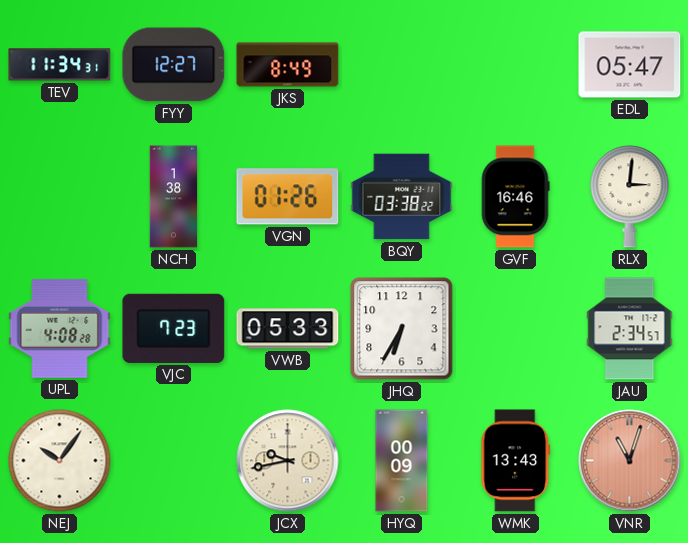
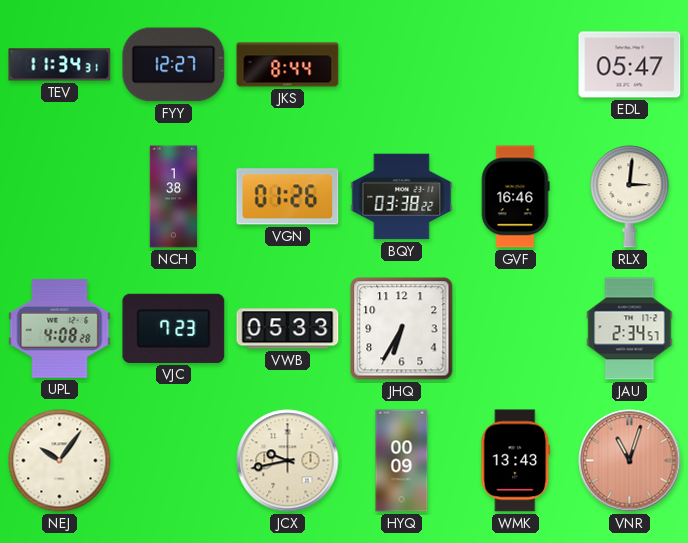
JKS: 8:49 -> 8:44 (288, 65)
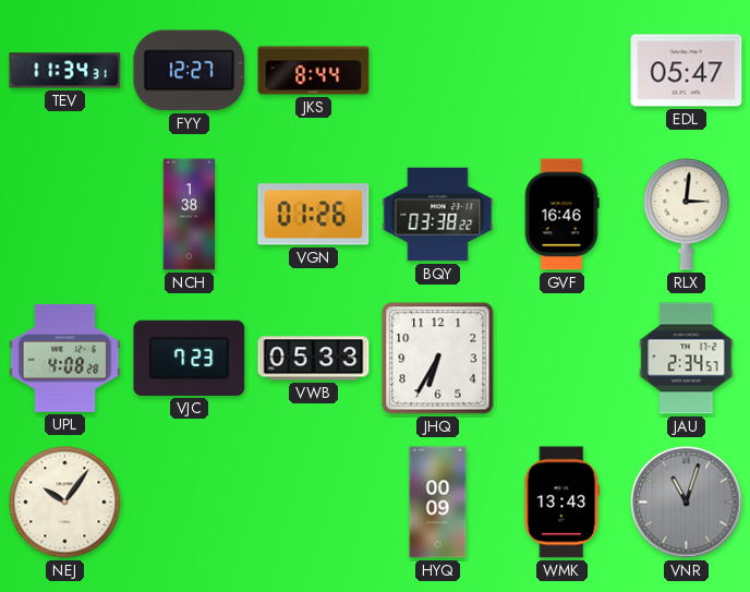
JCX: 9:43 -> none (288, 461)
VNR dial: salmon -> grey (687, 503)
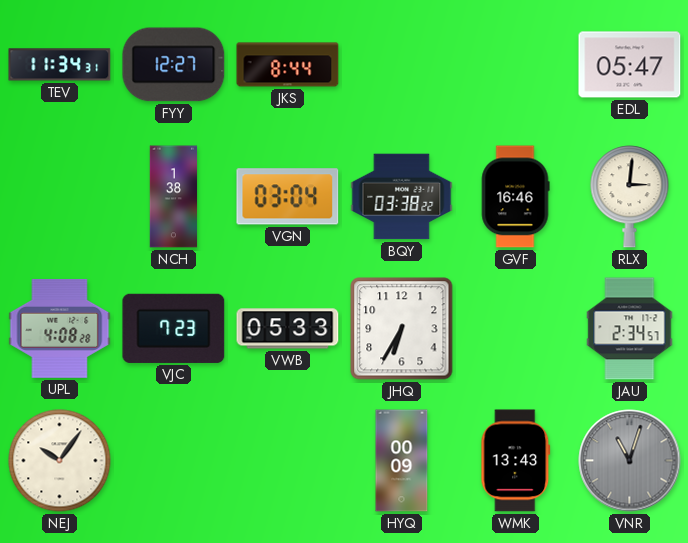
VGN: 01:26 -> 03:04 (288, 197)
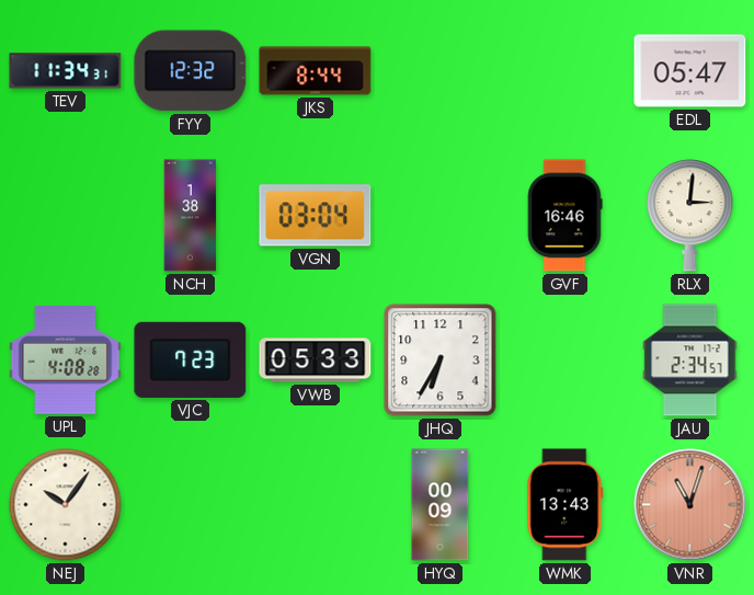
FYY: 12:27 -> 12:32 (191, 71)
BQY: 03:38 -> none (402, 197)
VNR dial: grey -> salmon (690, 505)
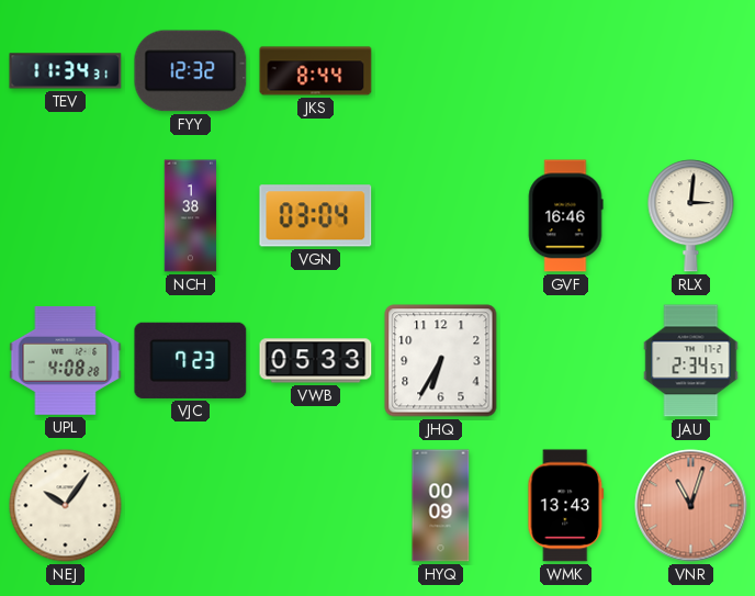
EDL: 05:47 -> none (690, 71)
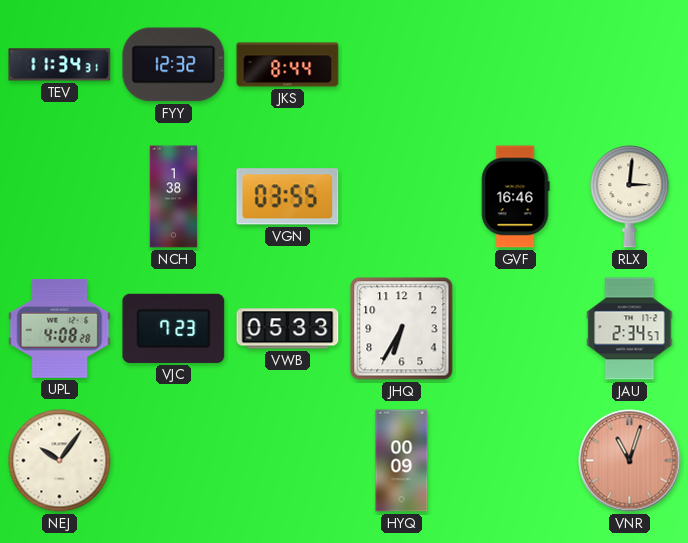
VGN: 03:04 -> 03:55 (288, 197)
WMK: 13:43 -> none (566, 506)
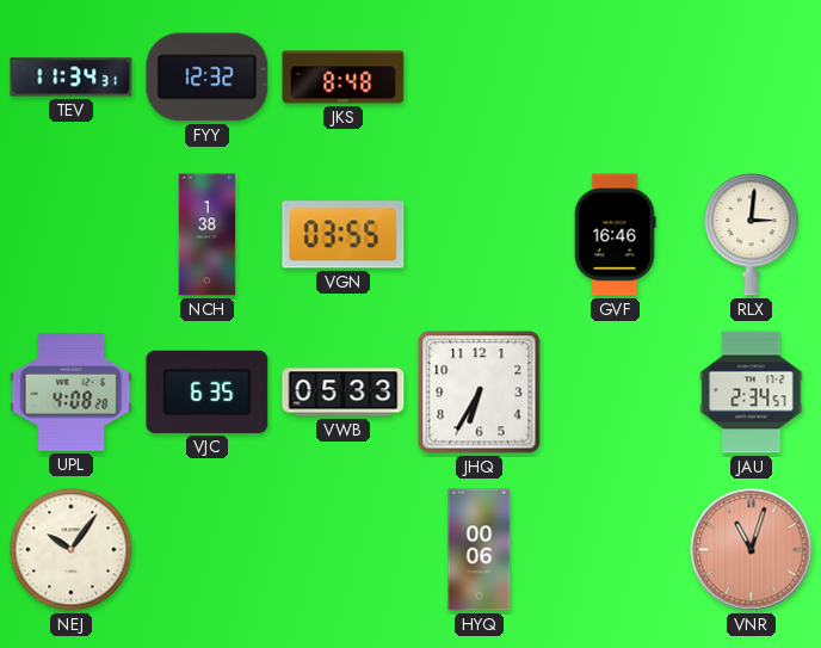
JKS: 8:44 -> 8:48 (344, 78)
VJC: 7:23 -> 6:35 (208, 391)
HYQ: 00:09 -> 00:06 (480, 550)
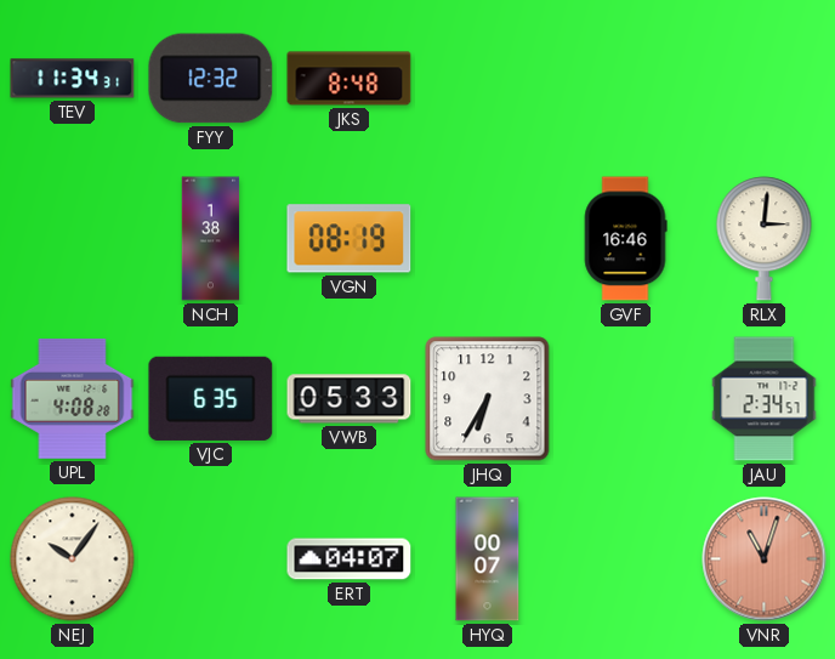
VGN: 03:55 -> 08:19 (350, 239)
ERT: none -> 04:07 (350, 559)
HYQ: 00:06 -> 00:07 (488, 559)
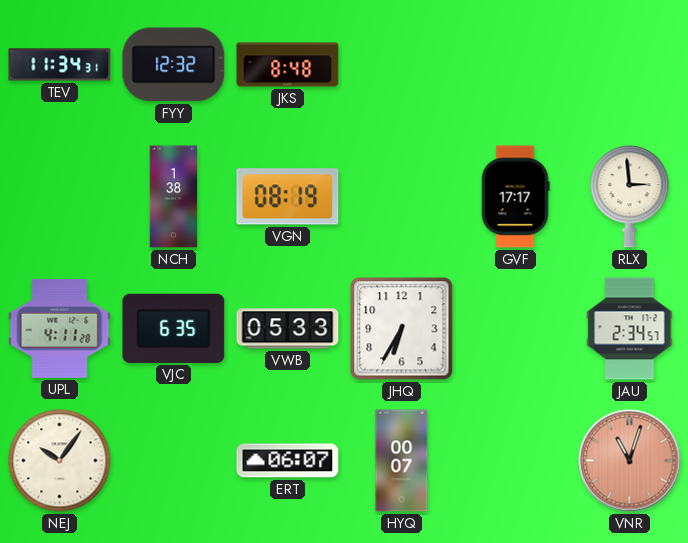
GVF: 16:46 -> 17:17 (515, 197)
RLX: 3:01 -> 2:59 (630, 197)
UPL: 4:08 -> 4:11 (60, 329)
ERT: 04:07 -> 06:07 (288, 461)
